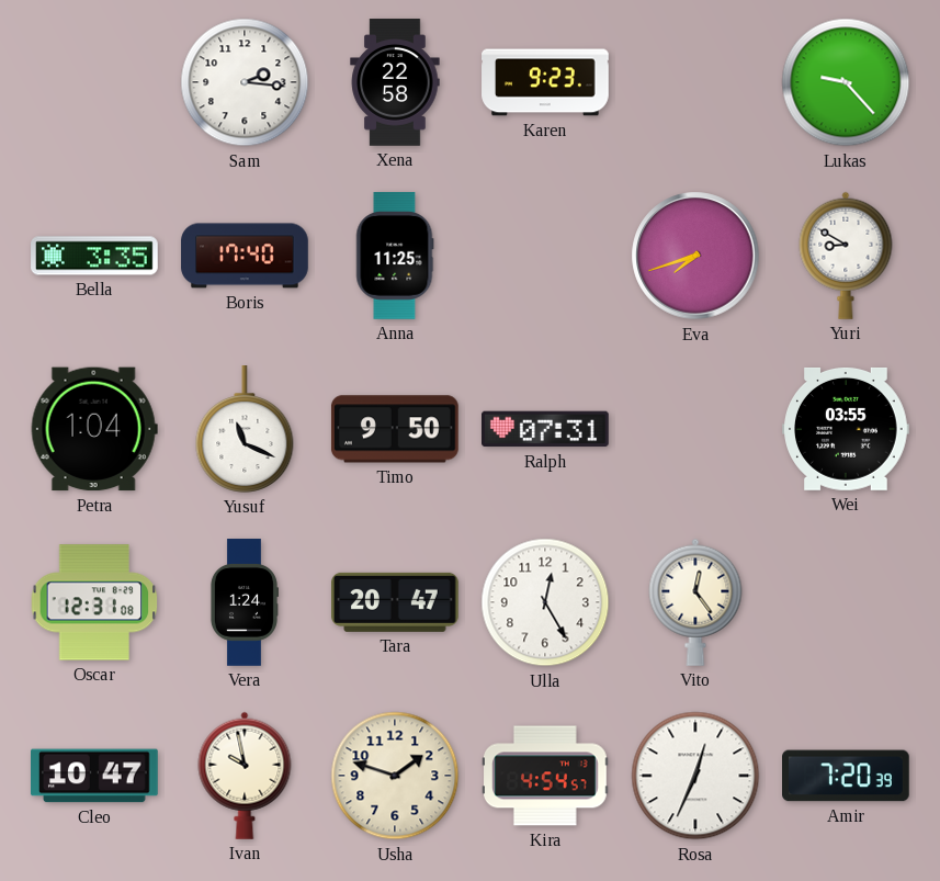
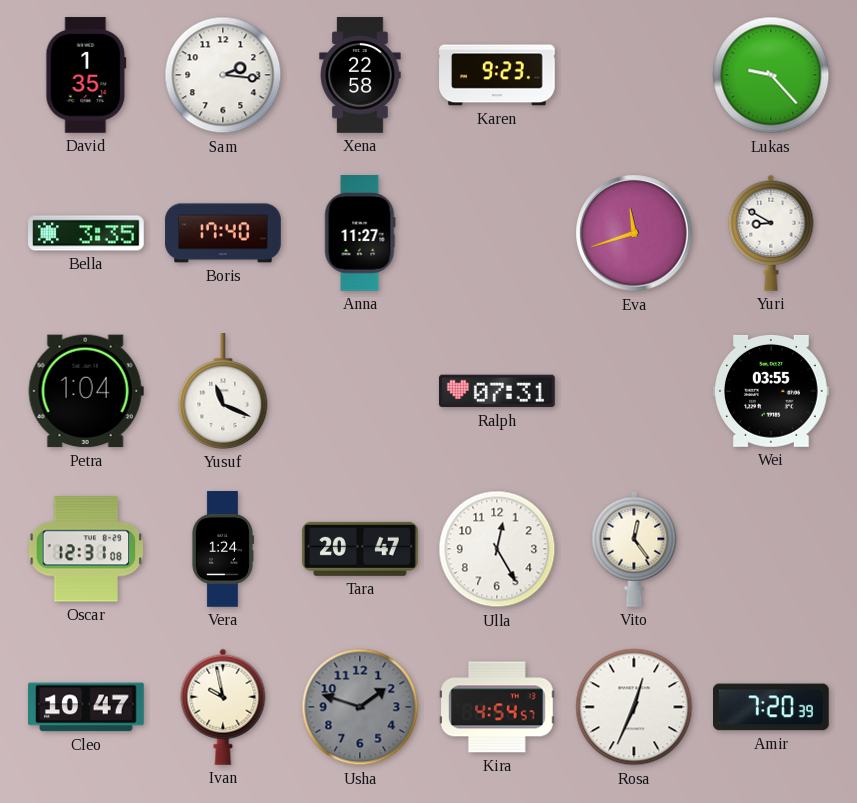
David: none -> 1:35 (86, 75)
Anna: 11:25 -> 11:27 (360, 233)
Eva: 7:42 -> 11:42 (634, 233)
Timo: 9:50 -> none (395, 429)
Usha dial: cream -> grey (360, 707)
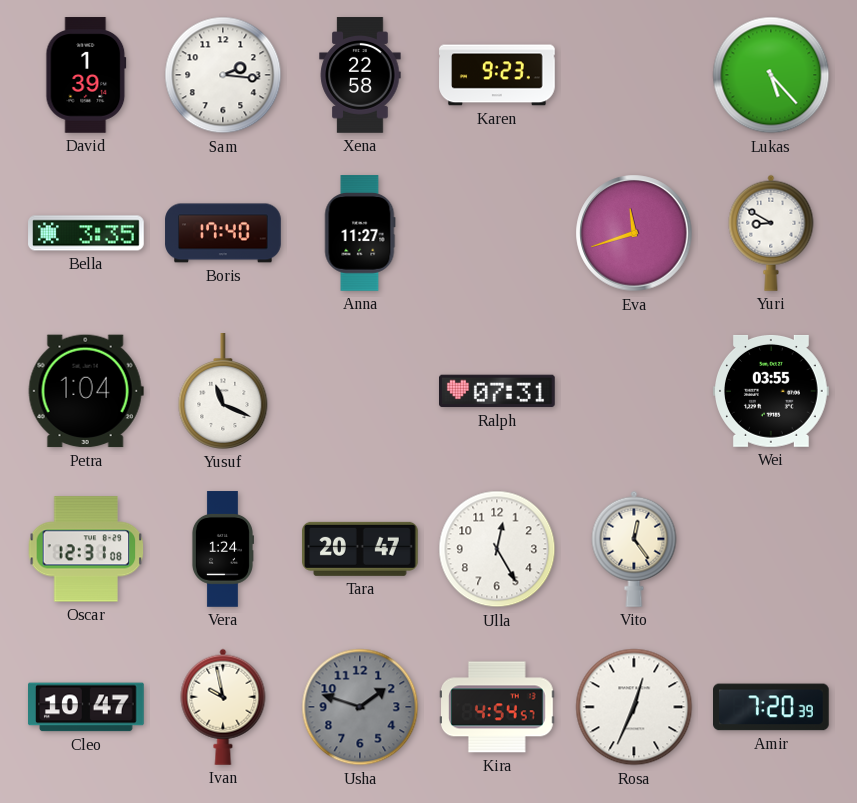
David: 1:35 -> 1:39 (86, 75)
Lukas: 9:23 -> 5:23 (771, 75)
